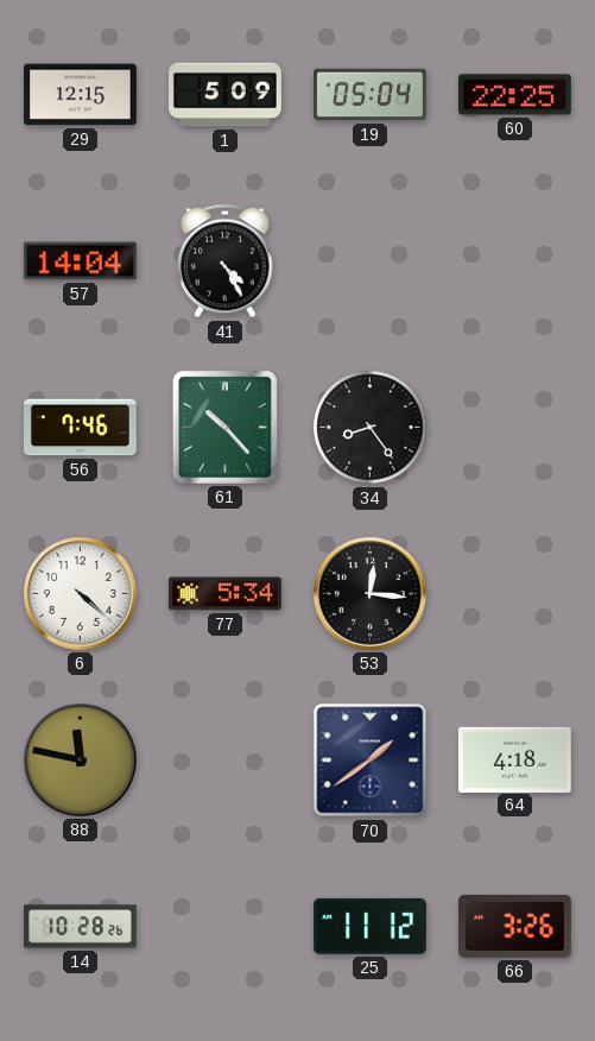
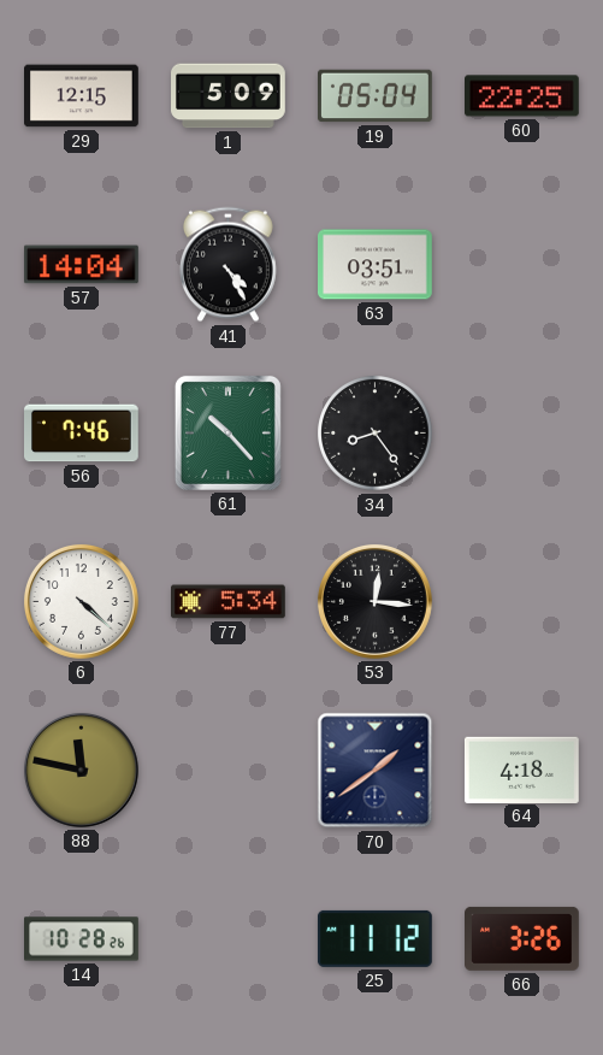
63: none -> 03:51 (376, 265)
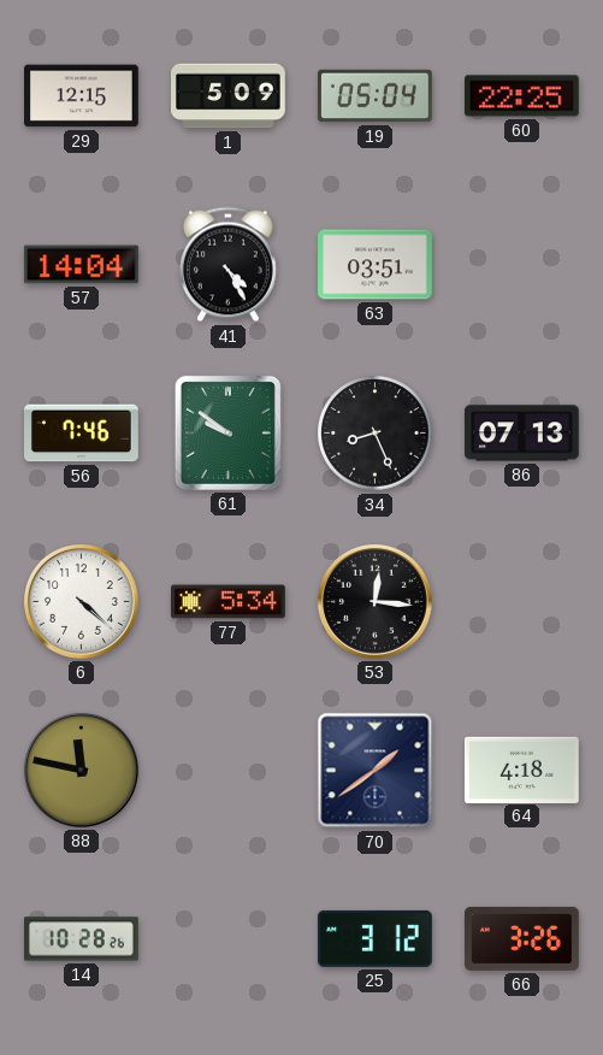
61: 10:23 -> 9:51 (227, 432)
34: 8:24 -> 8:26 (376, 434)
86: none -> 07:13 (521, 434)
25: 11:12 -> 3:12 (376, 938)
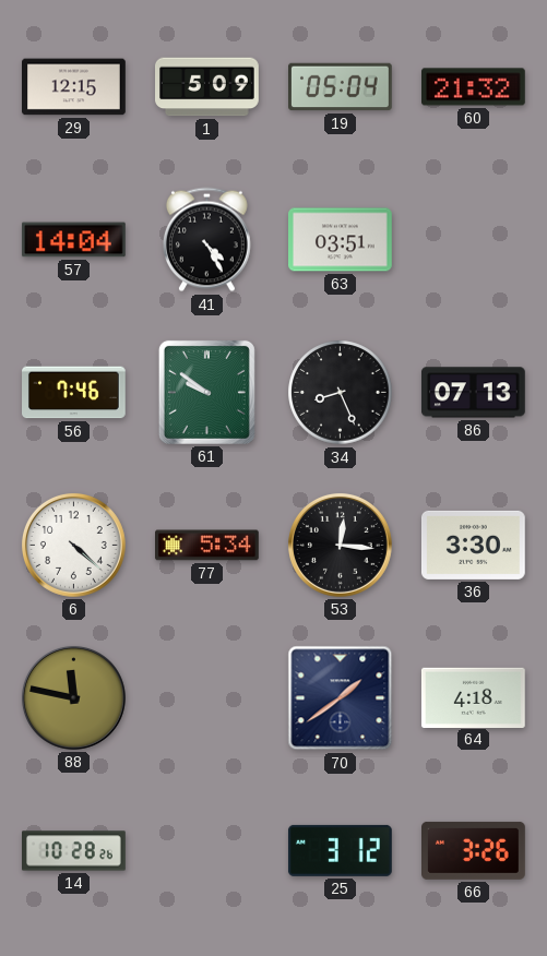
60: 22:25 -> 21:32 (474, 87)
36: none -> 3:30 (473, 545)
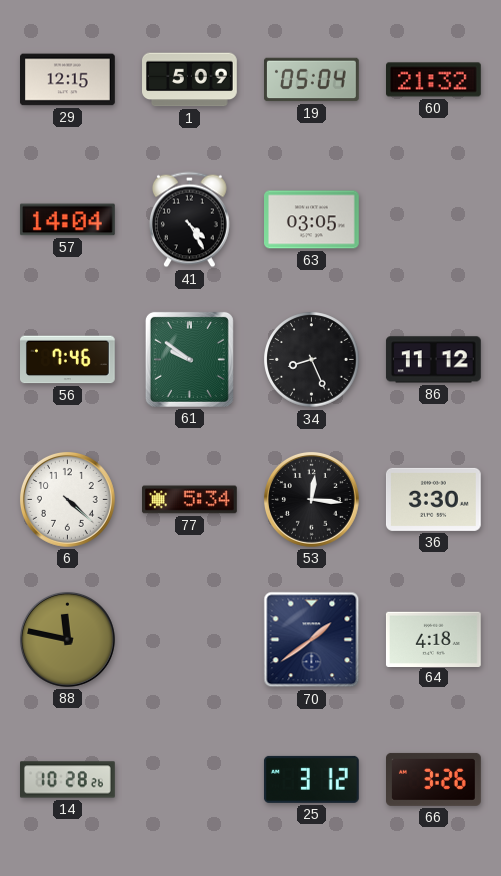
63: 03:51 -> 03:05 (312, 220)
86: 07:13 -> 11:12 (433, 360)
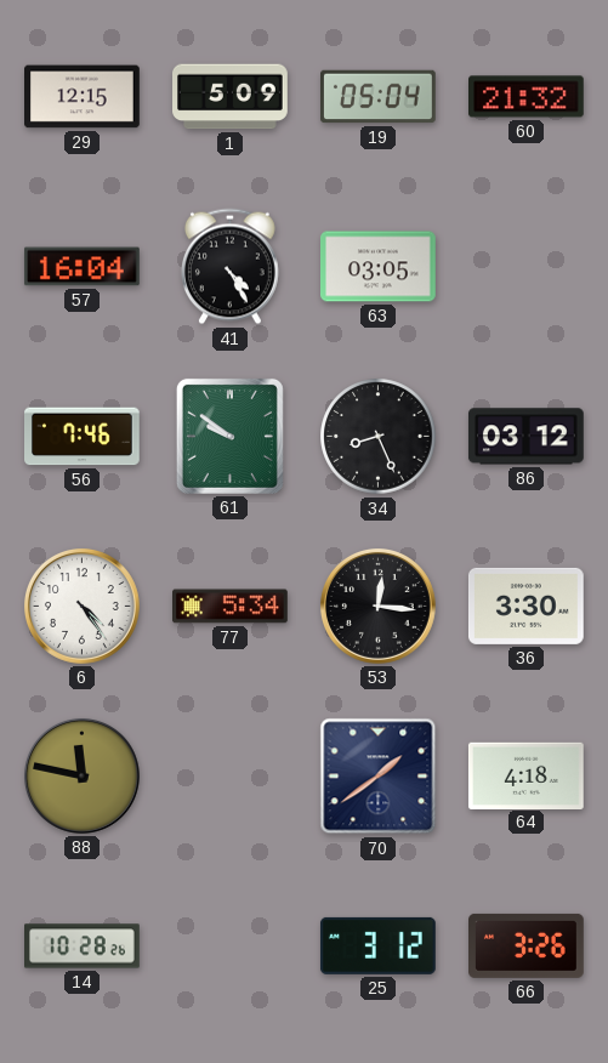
57: 14:04 -> 16:04 (83, 267)
86: 11:12 -> 03:12 (525, 437)
6: 4:22 -> 4:24 (81, 606)
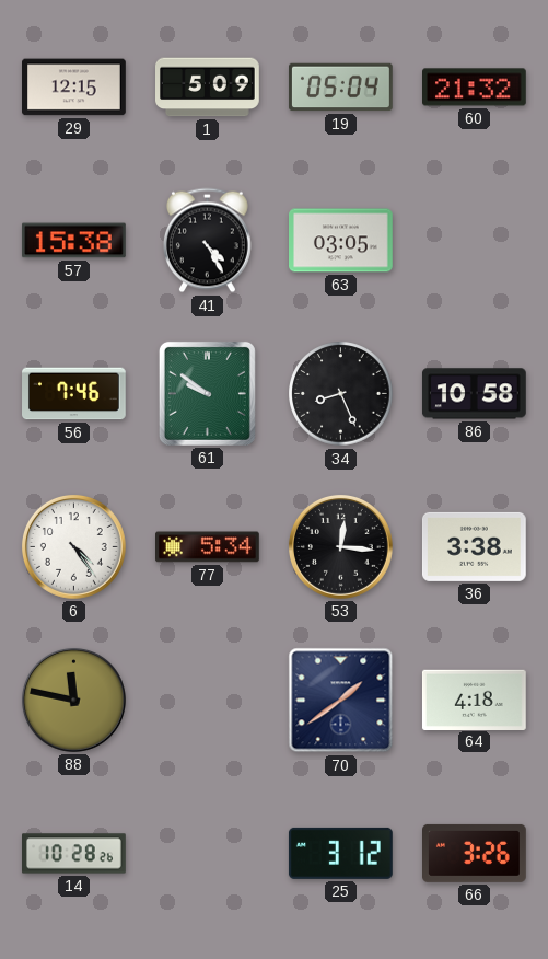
57: 16:04 -> 15:38 (74, 241)
86: 03:12 -> 10:58 (474, 394)
36: 3:30 -> 3:38 (474, 546)
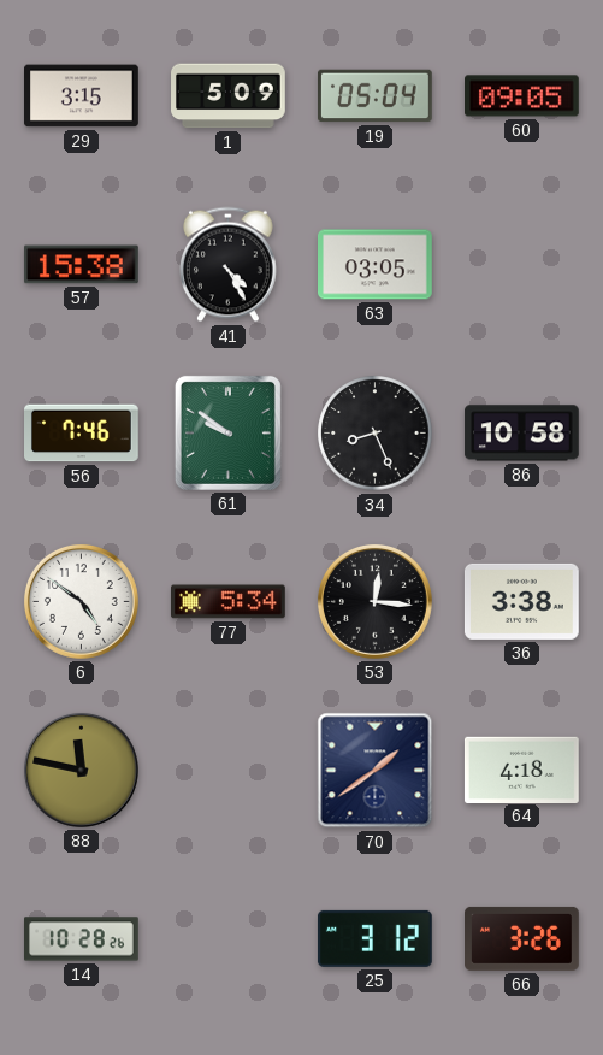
29: 12:15 -> 3:15 (82, 96)
60: 21:32 -> 09:05 (522, 96)
6: 4:24 -> 4:51 (81, 601)
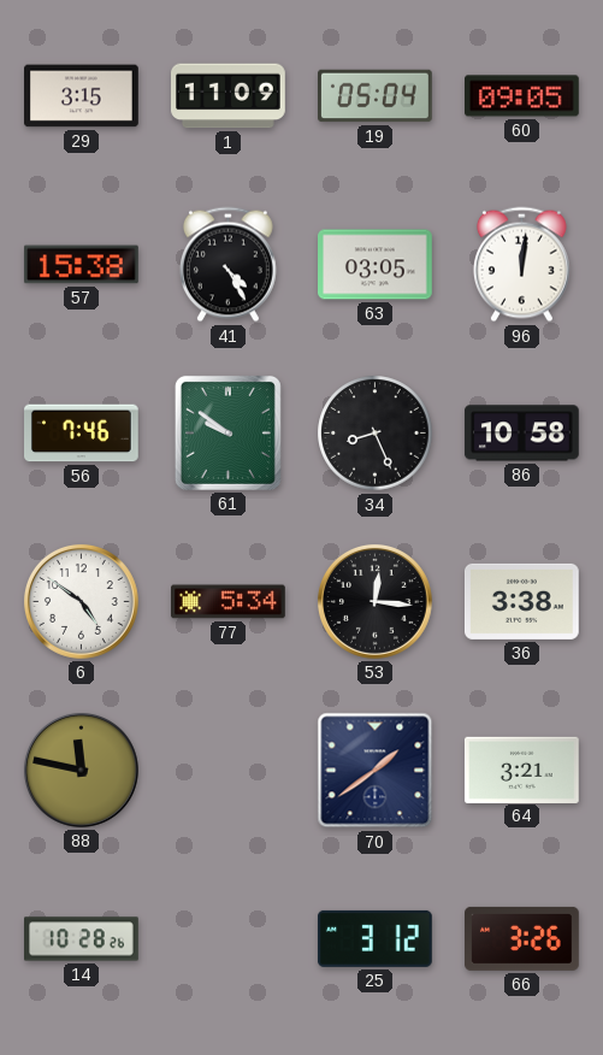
1: 5:09 -> 11:09 (229, 96)
96: none -> 12:01 (521, 265)
64: 4:18 -> 3:21 (522, 770)
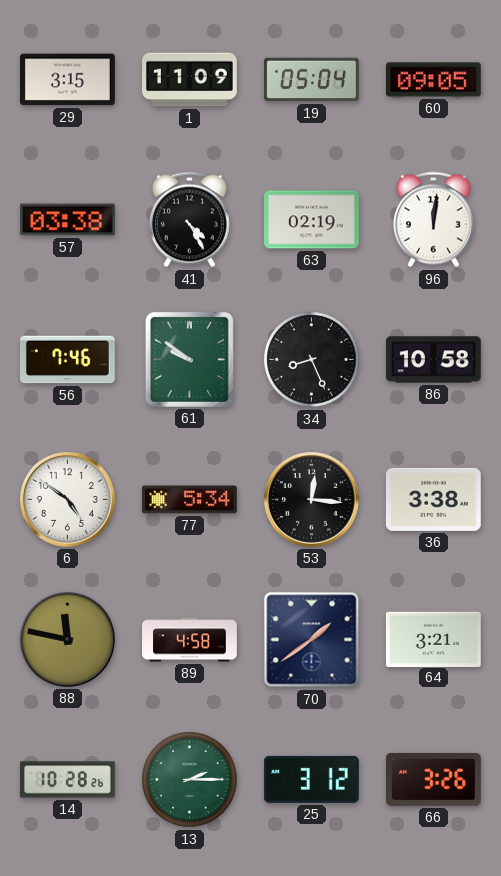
57: 15:38 -> 03:38 (68, 220)
63: 03:05 -> 02:19 (312, 220)
89: none -> 4:58 (190, 640)
13: none -> 2:15 (190, 780)
